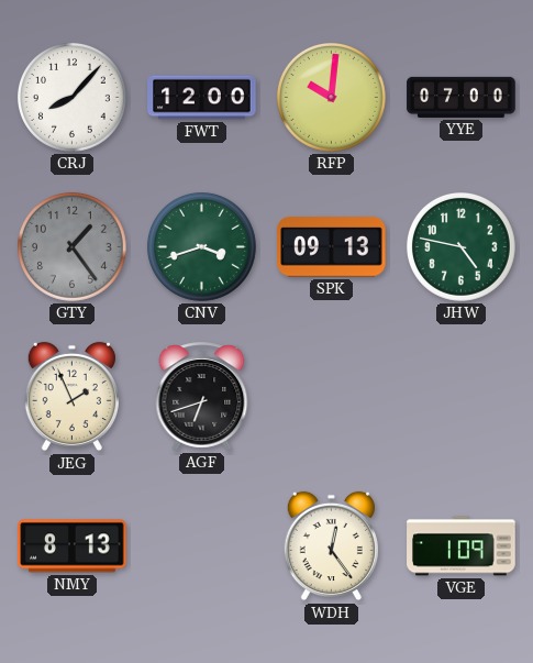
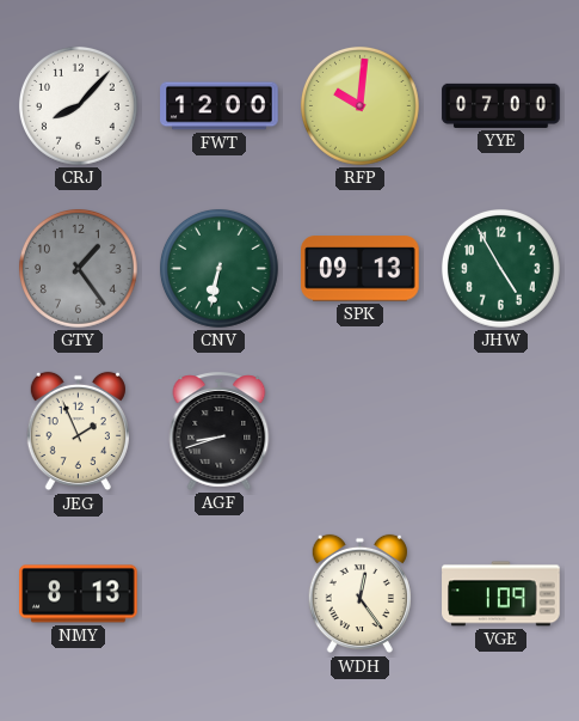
CNV: 3:42 -> 6:32 (218, 268)
JHW: 4:47 -> 4:55 (500, 268)
AGF: 6:42 -> 8:42 (220, 430)
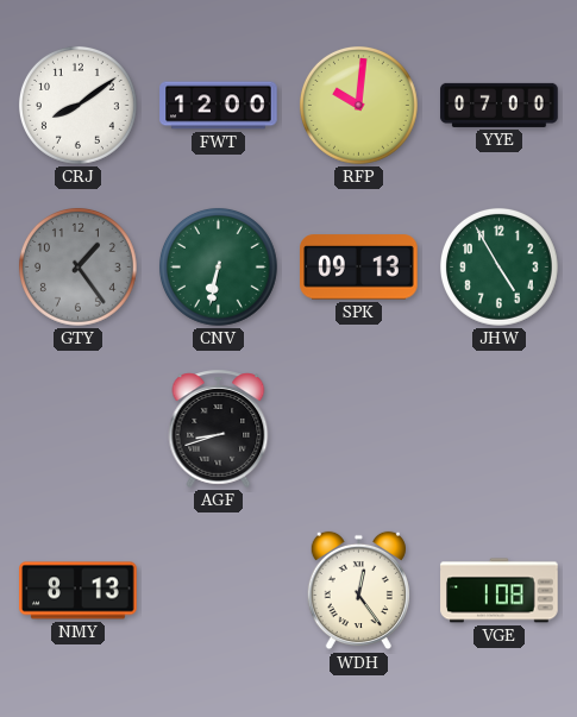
CRJ: 8:07 -> 8:09 (77, 105)
JEG: 1:56 -> none (78, 432)
VGE: 1:09 -> 1:08 (500, 591)
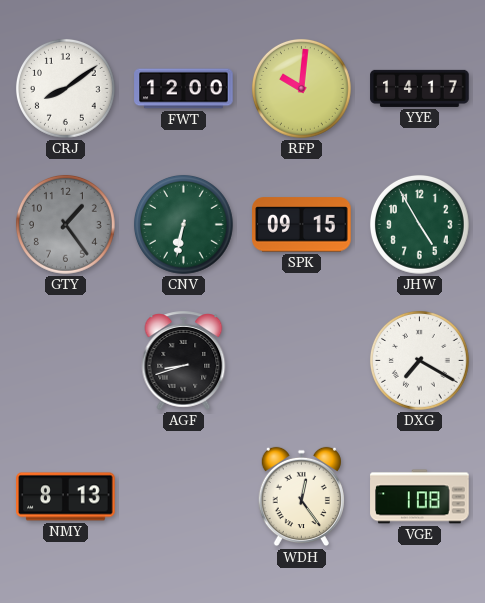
YYE: 07:00 -> 14:17 (420, 88)
SPK: 09:13 -> 09:15 (302, 225)
DXG: none -> 7:20 (419, 360)
